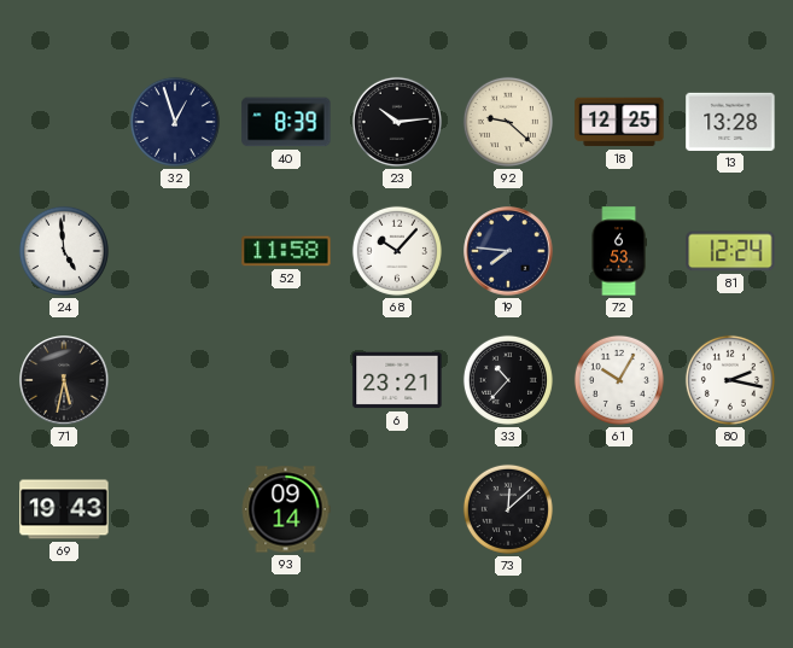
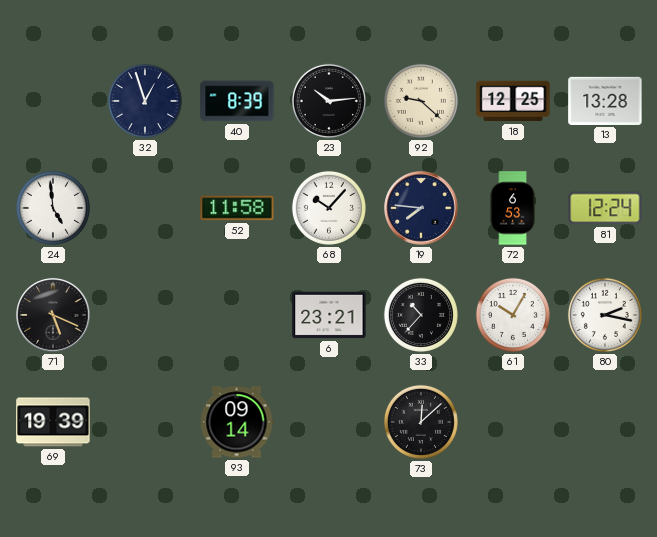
71: 5:32 -> 5:19 (53, 315)
69: 19:43 -> 19:39 (53, 422)
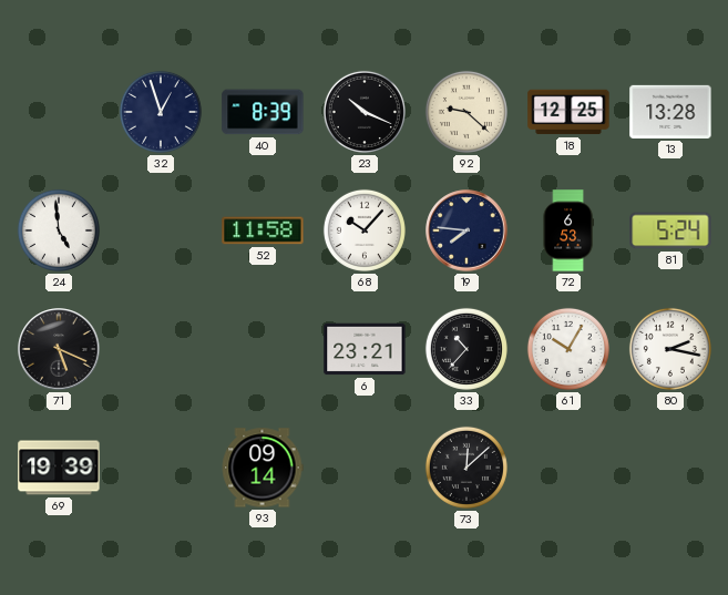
23: 10:14 -> 10:19 (365, 112)
81: 12:24 -> 5:24 (670, 230)
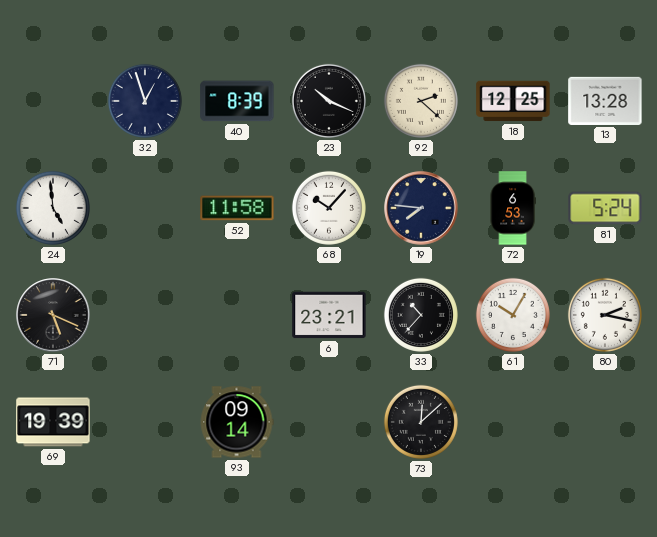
92: 9:22 -> 2:22 (421, 101)
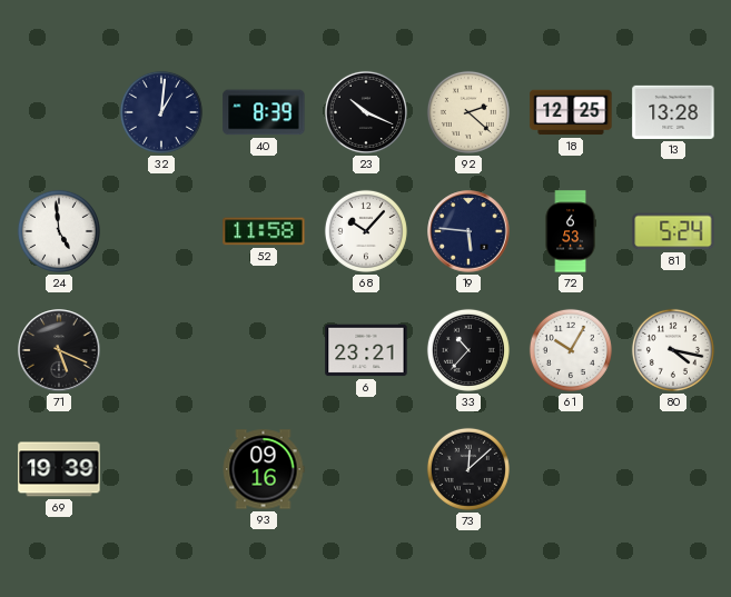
32: 12:57 -> 1:01 (161, 112)
19: 7:46 -> 5:46 (468, 231)
80: 2:17 -> 4:17 (673, 350)
93: 09:14 -> 09:16 (264, 469)
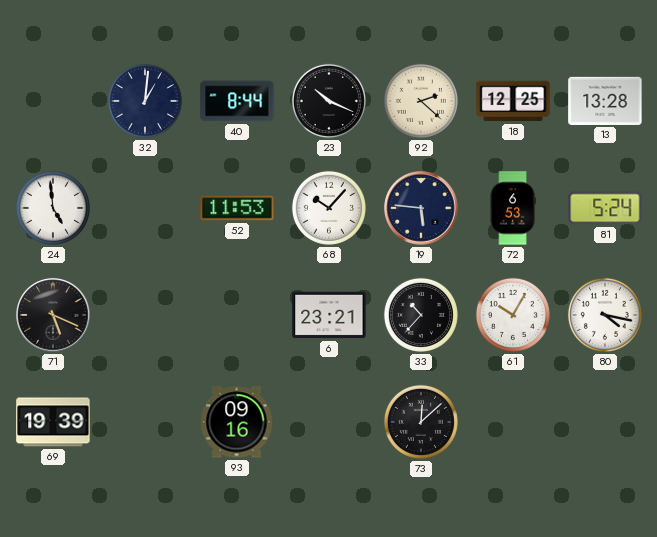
40: 8:39 -> 8:44 (237, 101)
52: 11:58 -> 11:53 (237, 208)
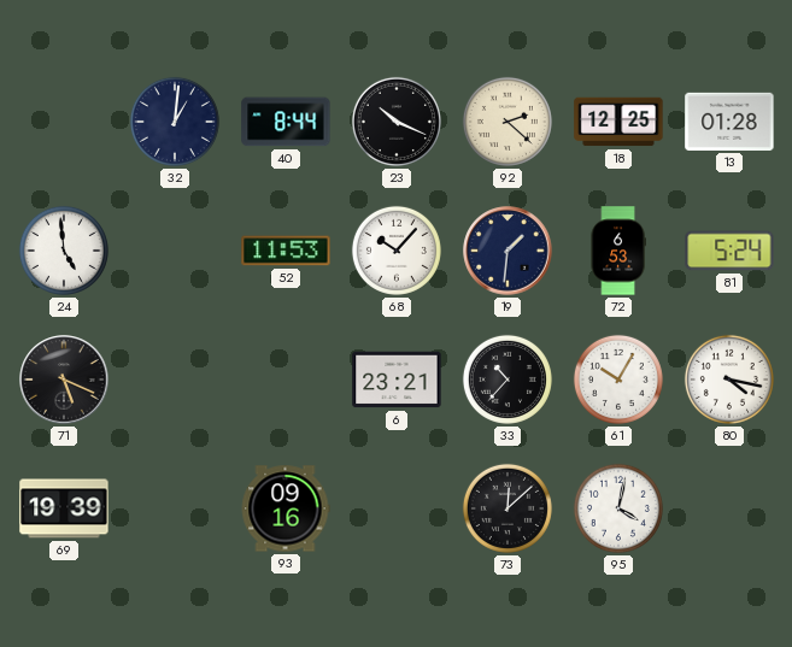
13: 13:28 -> 01:28 (729, 122)
19: 5:46 -> 1:31 (508, 251)
95: none -> 4:02 (618, 508)
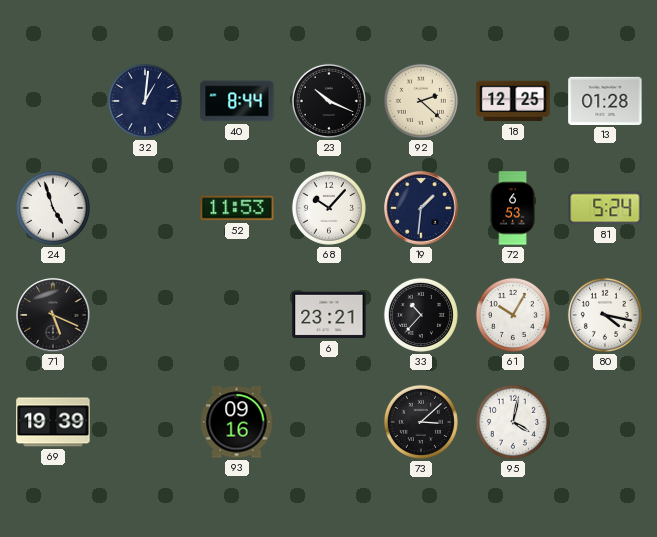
24: 4:59 -> 4:57 (53, 208)
73: 12:08 -> 3:08 (421, 422)
